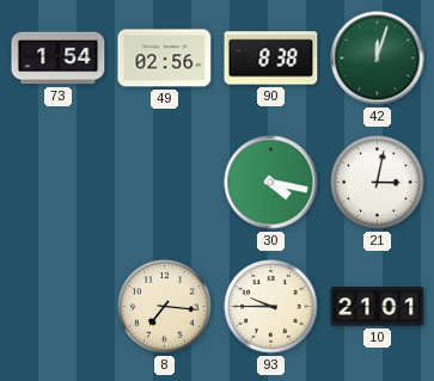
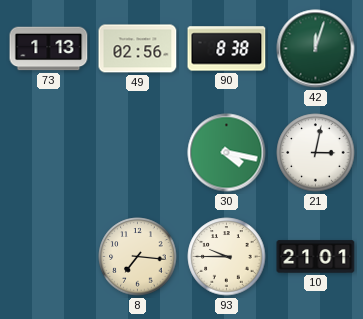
73: 1:54 -> 1:13 (49, 49)
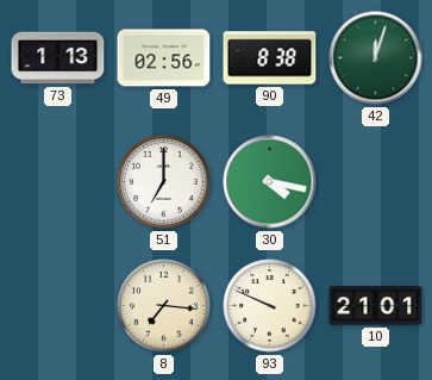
51: none -> 7:00 (164, 182)
21: 3:02 -> none (316, 153)
93: 9:45 -> 9:49 (270, 306)
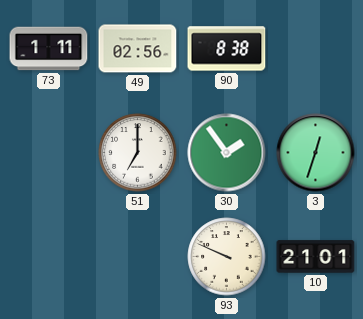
73: 1:13 -> 1:11 (49, 49)
42: 12:03 -> none (376, 58)
30: 4:17 -> 1:54 (227, 153)
3: none -> 12:33 (316, 153)
8: 7:16 -> none (164, 306)
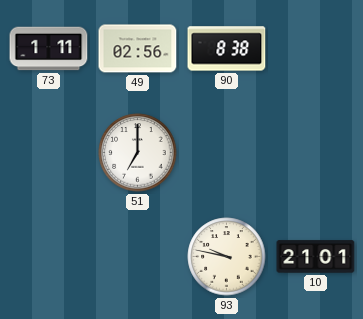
30: 1:54 -> none (227, 153)
3: 12:33 -> none (316, 153)
93: 9:49 -> 9:47 (227, 257)
